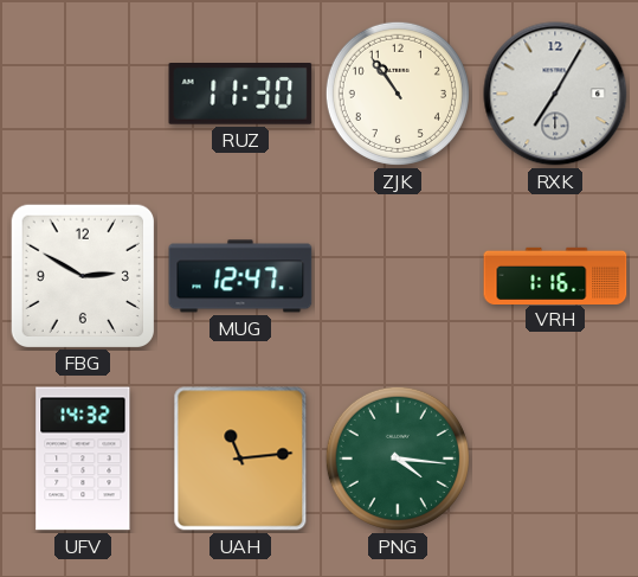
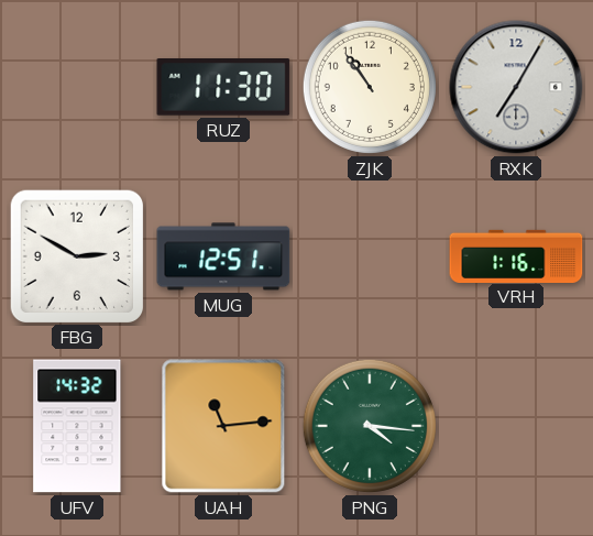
MUG: 12:47 -> 12:51 (223, 256)
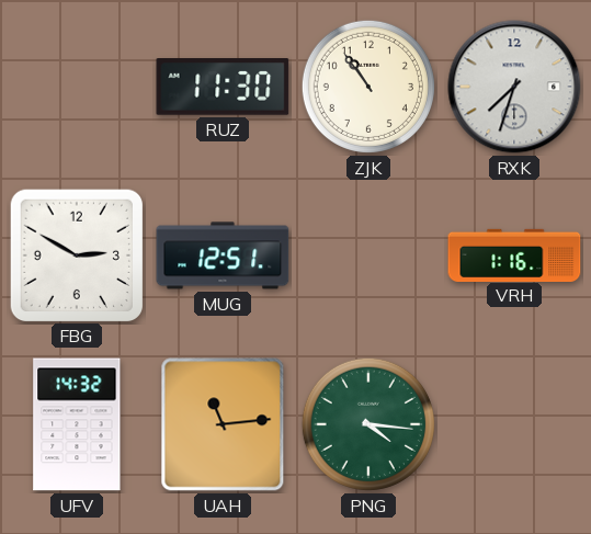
RXK: 7:05 -> 7:33 (514, 87)
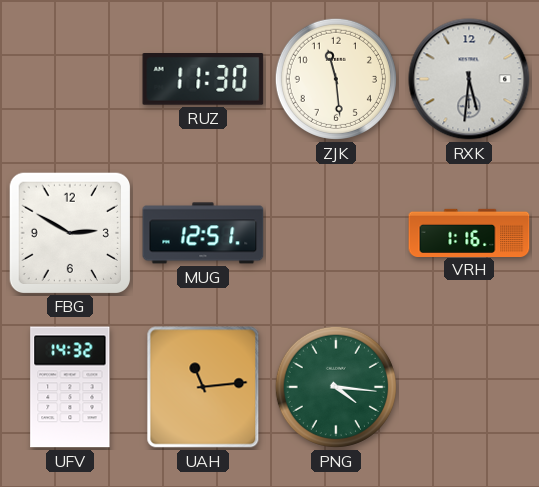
ZJK: 10:54 -> 11:29 (336, 79)
RXK: 7:33 -> 5:31 (469, 79)
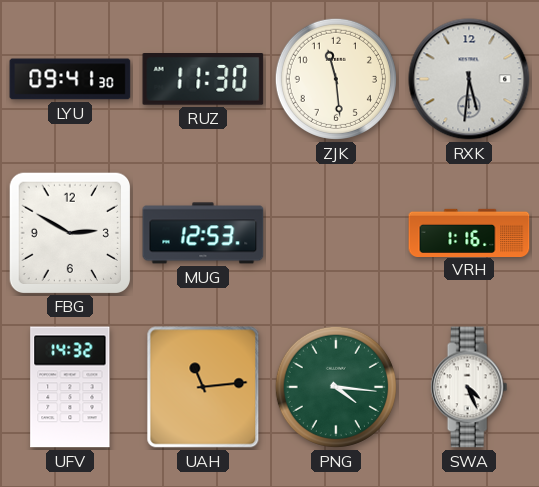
LYU: none -> 09:41 (70, 79)
MUG: 12:51 -> 12:53 (203, 233)
SWA: none -> 4:26 (469, 387)
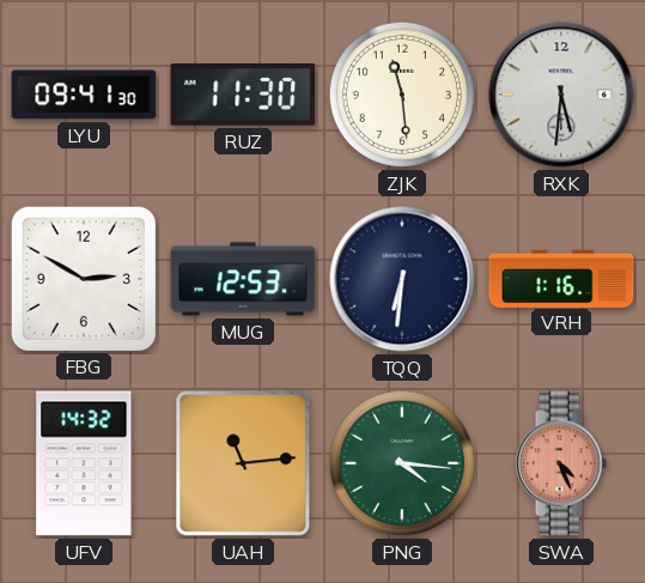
TQQ: none -> 6:31 (402, 279)
SWA dial: white -> salmon (561, 463)
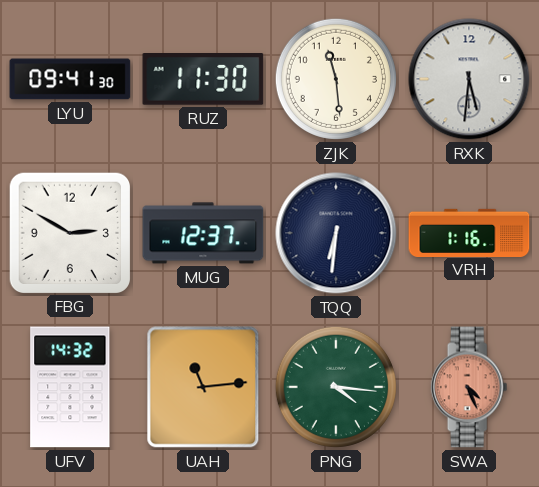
MUG: 12:53 -> 12:37 (203, 233)
